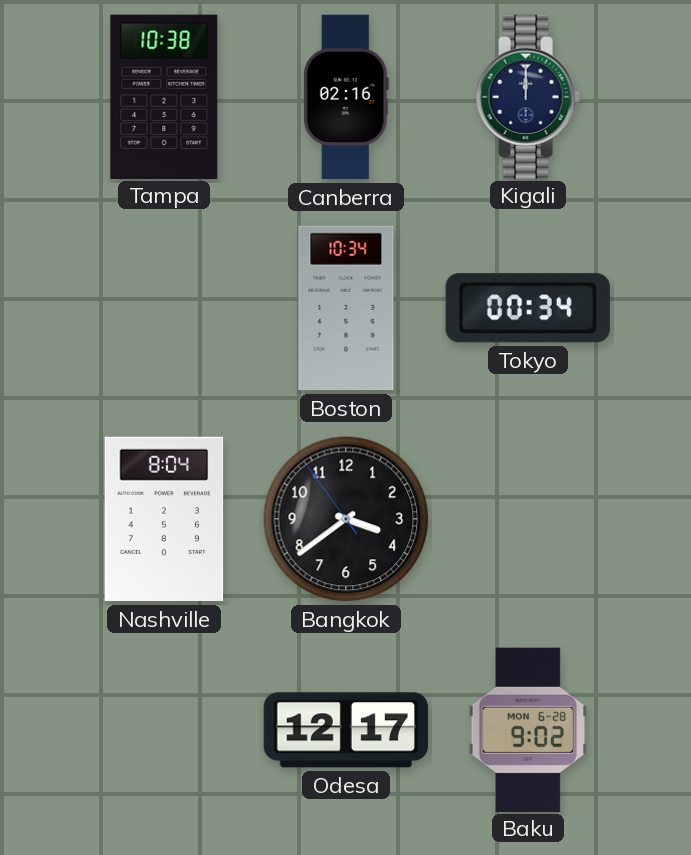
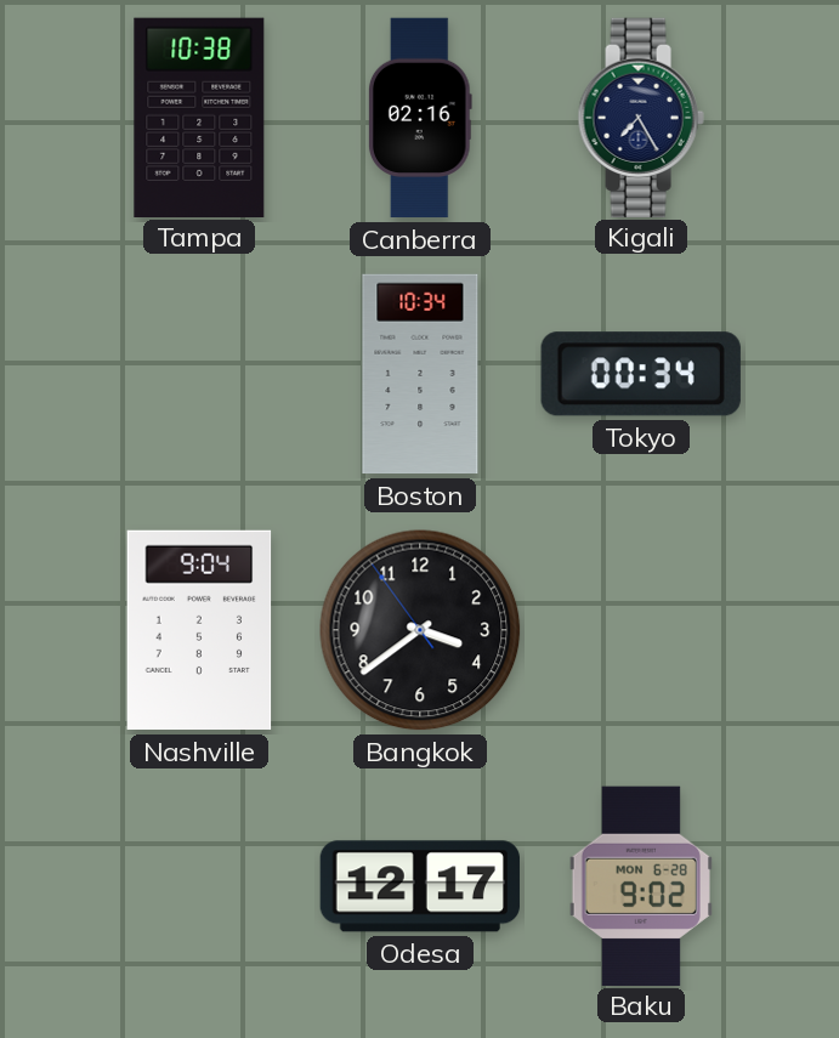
Kigali: 12:00 -> 7:25 (641, 117)
Nashville: 8:04 -> 9:04 (199, 630)
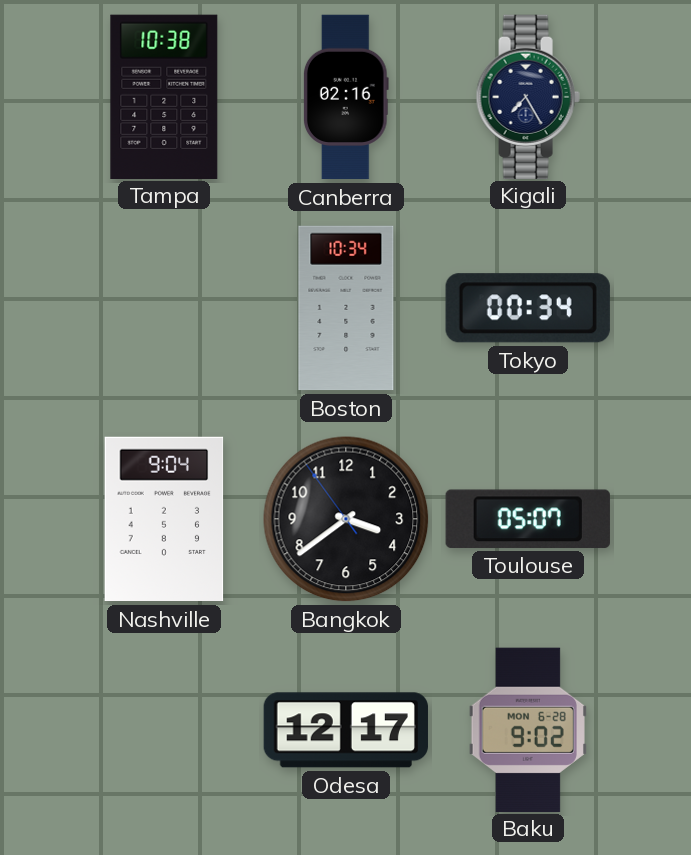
Toulouse: none -> 05:07 (528, 519)
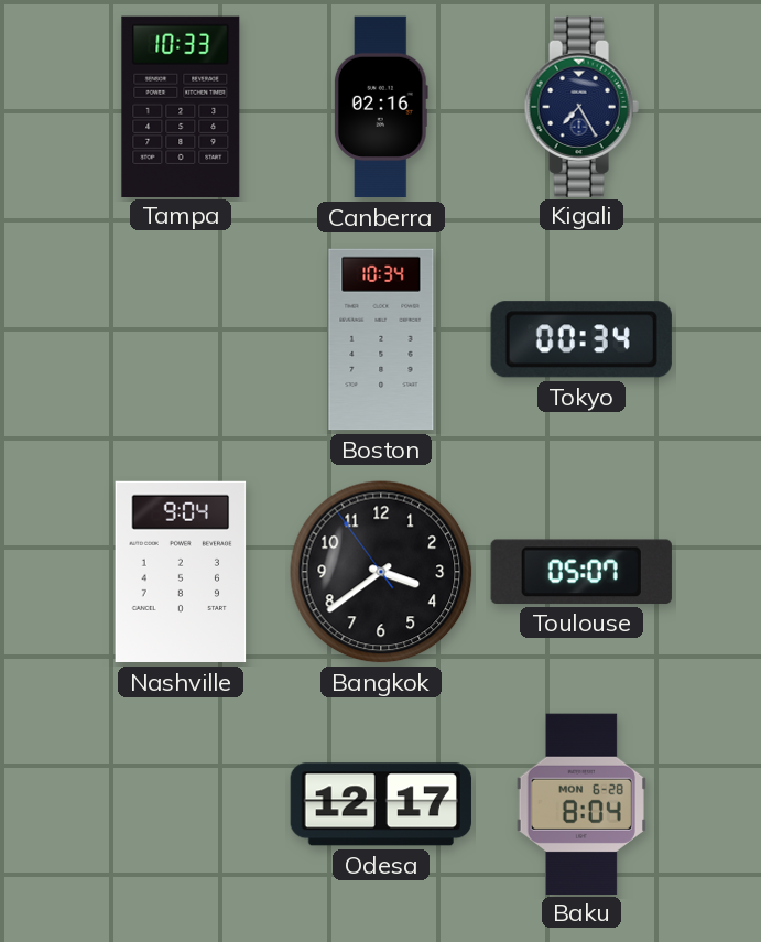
Tampa: 10:38 -> 10:33 (181, 106)
Baku: 9:02 -> 8:04 (581, 803)
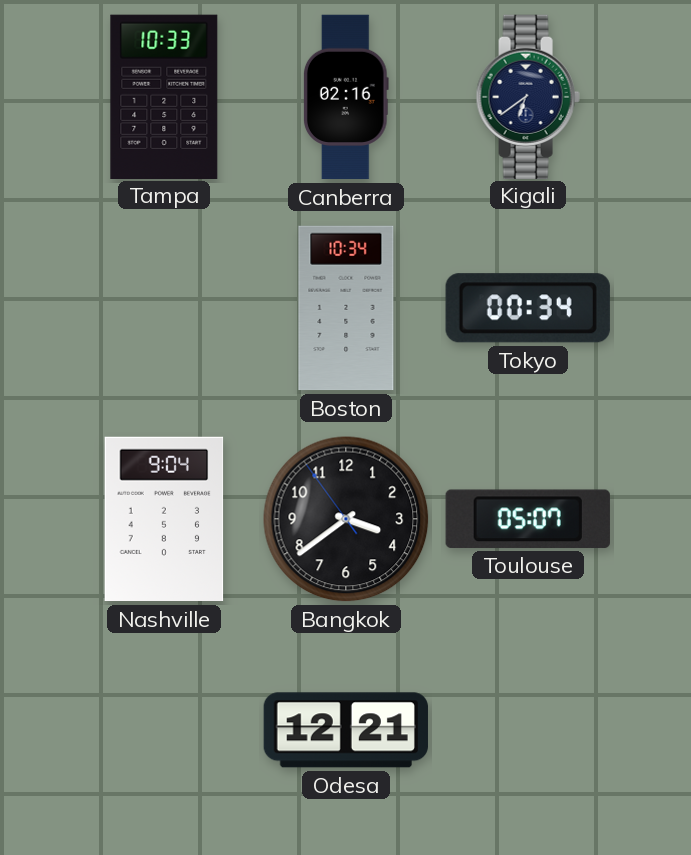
Kigali: 7:25 -> 6:39 (528, 96)
Odesa: 12:17 -> 12:21 (346, 730)
Baku: 8:04 -> none (581, 803)
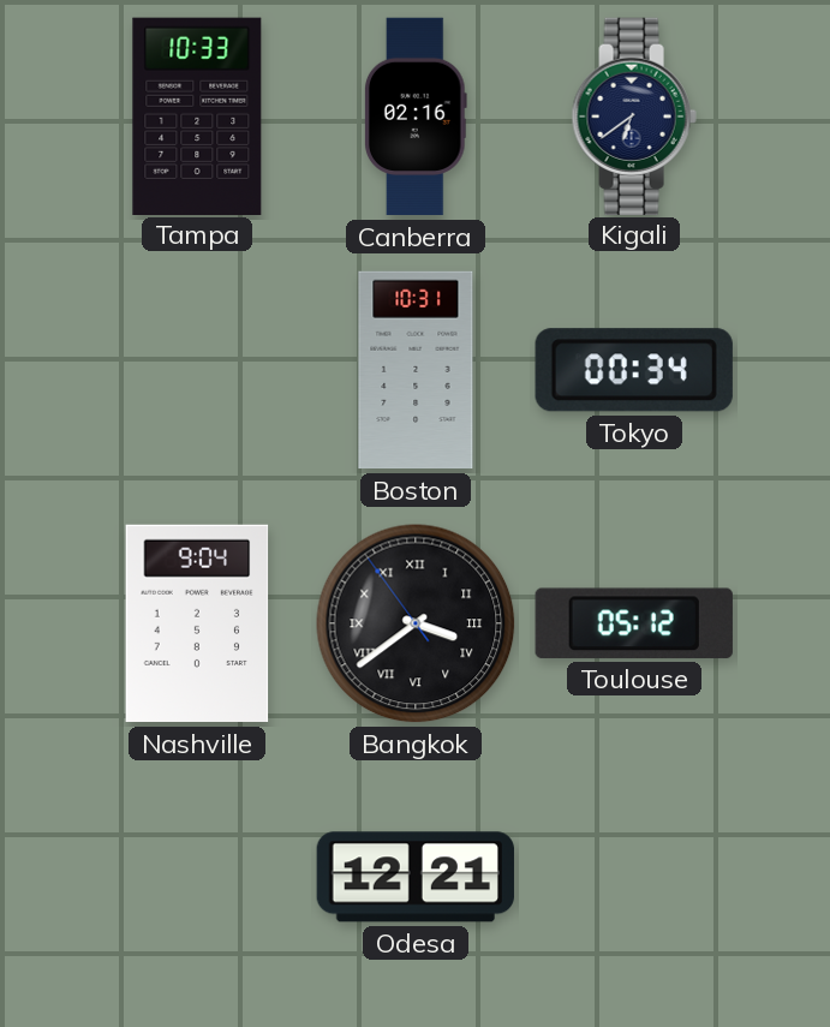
Boston: 10:34 -> 10:31 (416, 370)
Bangkok numerals: Arabic -> Roman (416, 623)
Toulouse: 05:07 -> 05:12 (634, 623)
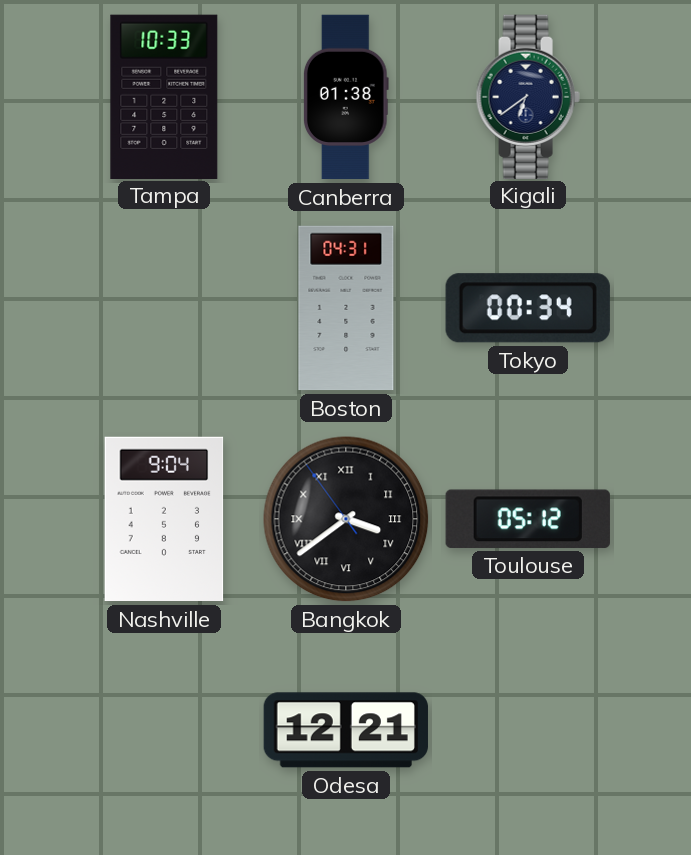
Canberra: 02:16 -> 01:38 (346, 97)
Boston: 10:31 -> 04:31 (346, 308)
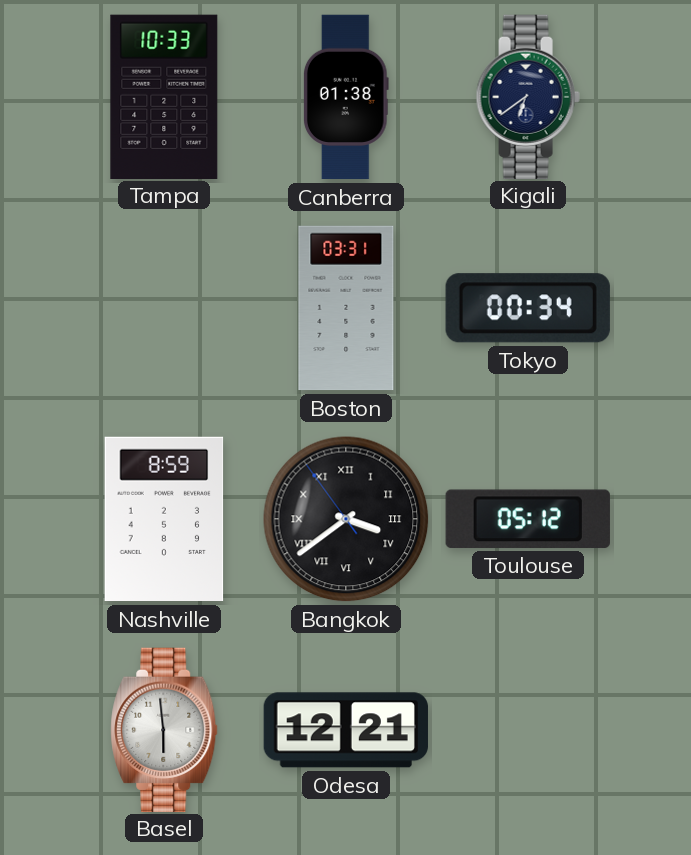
Boston: 04:31 -> 03:31 (346, 308)
Nashville: 9:04 -> 8:59 (164, 519)
Basel: none -> 5:59 (164, 729)
